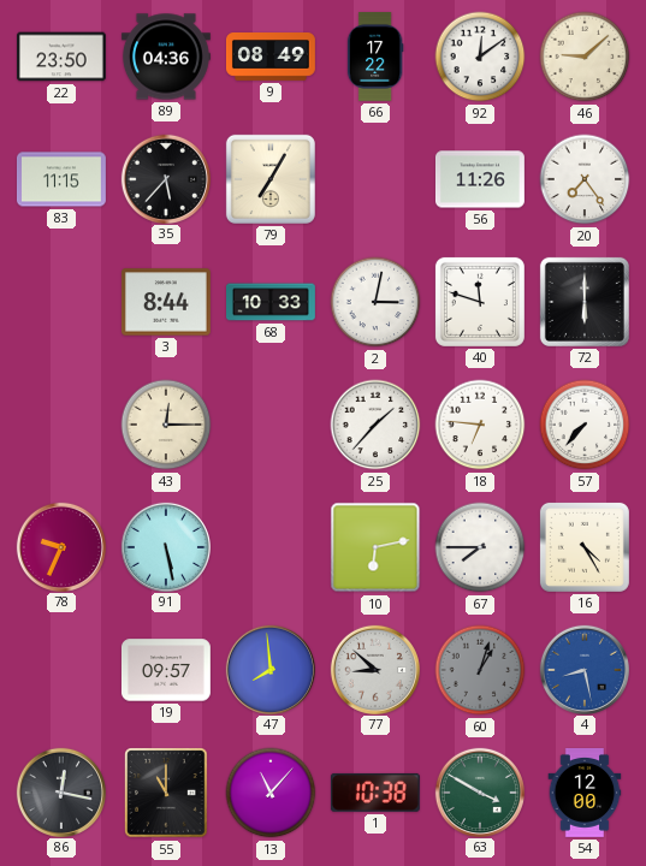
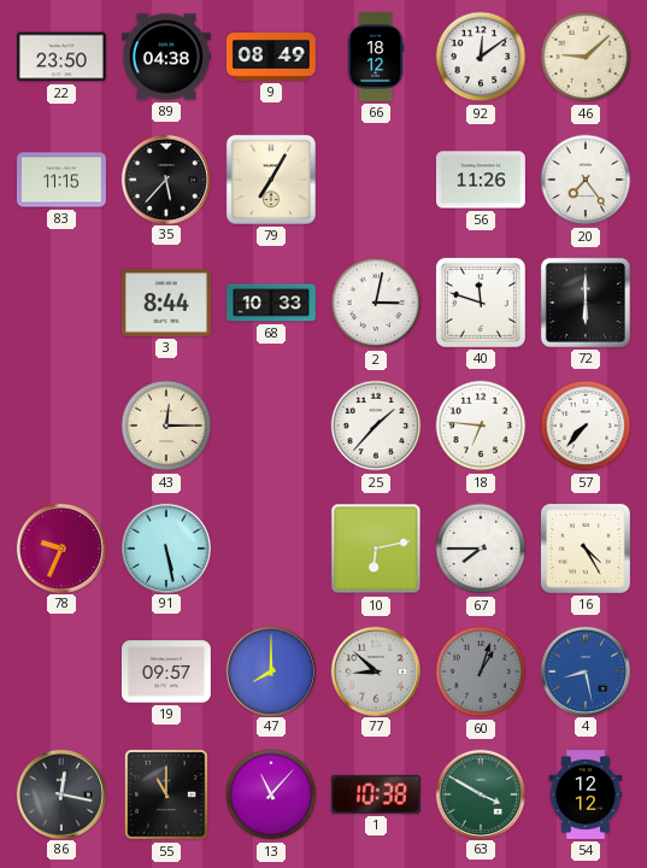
89: 04:36 -> 04:38 (166, 57)
66: 17:22 -> 18:12 (376, 58)
47: 7:59 -> 8:00 (270, 670)
54: 12:00 -> 12:12 (586, 796)
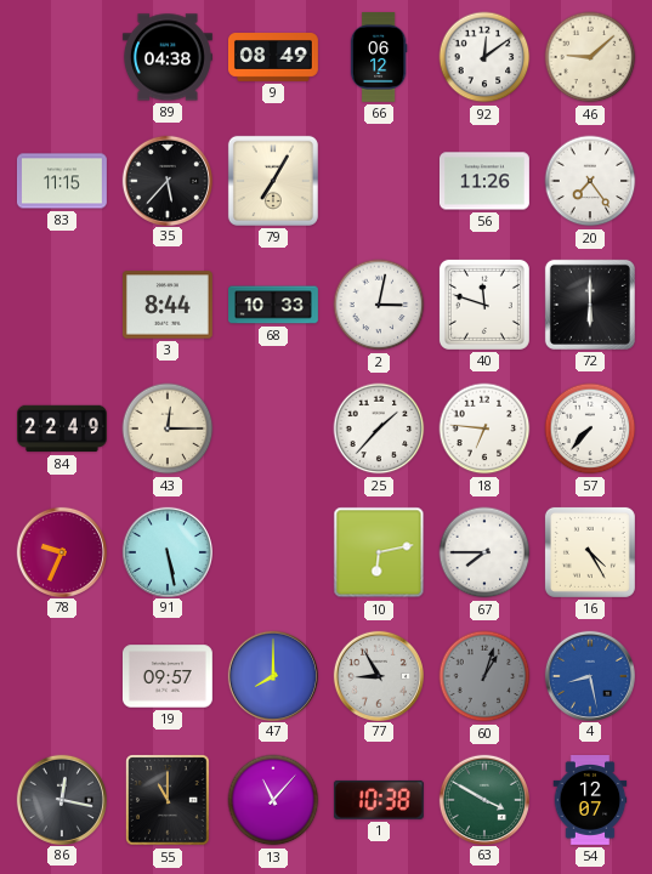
22: 23:50 -> none (61, 57)
66: 18:12 -> 06:12 (379, 58)
84: none -> 22:49 (63, 429)
77: 8:52 -> 8:55 (378, 675)
54: 12:12 -> 12:07 (590, 801)
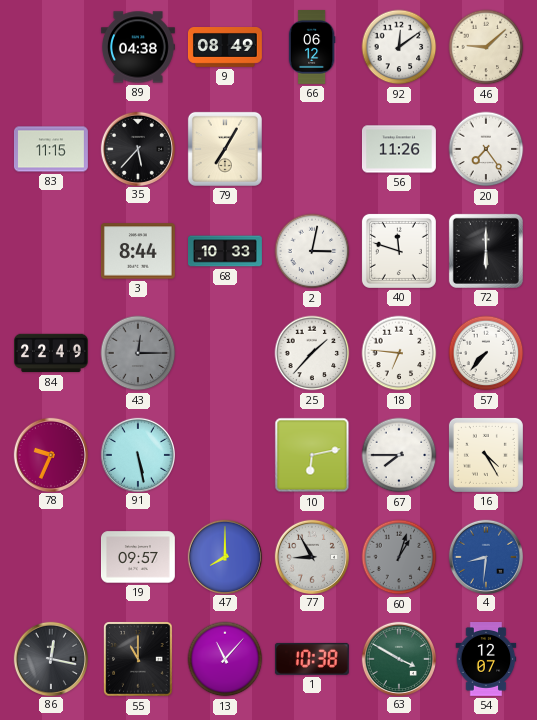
43 dial: cream -> grey (138, 353)
4: 8:28 -> 8:31 (485, 556)
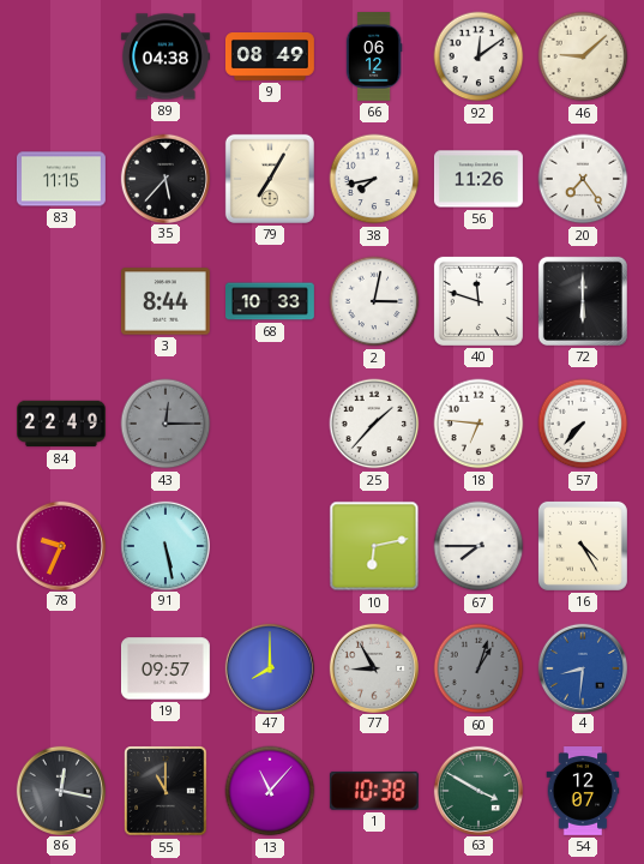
38: none -> 7:43 (374, 179)
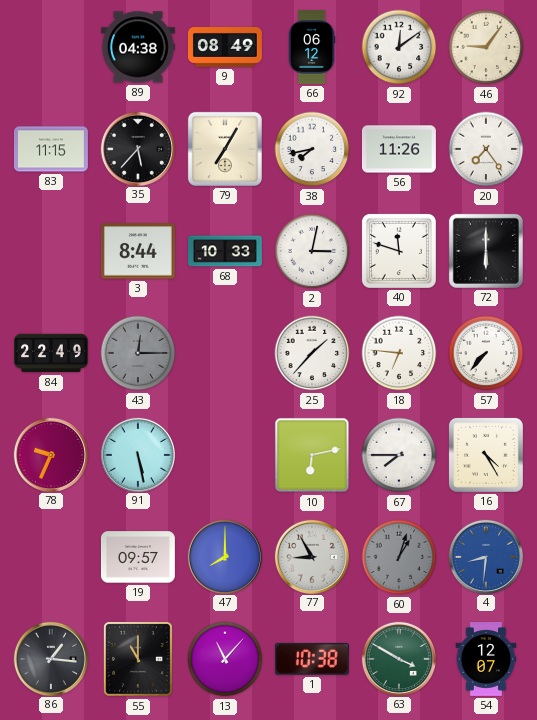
46: 9:08 -> 9:06 (486, 47)
86: 12:17 -> 1:16 (50, 658)
